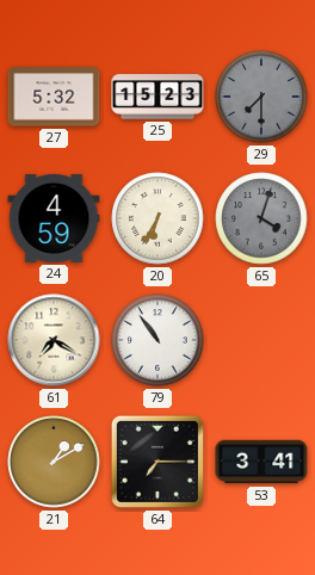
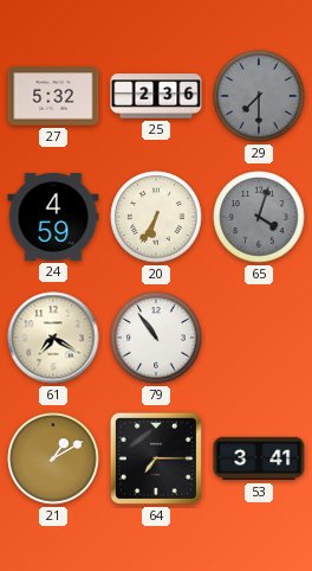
25: 15:23 -> 2:36 (156, 96)
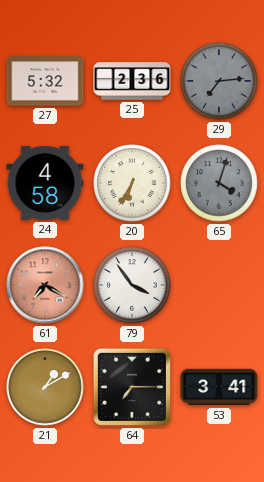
29: 7:30 -> 7:14 (219, 81)
24: 4:59 -> 4:58 (45, 183)
61 dial: cream -> salmon (45, 285)
79: 10:54 -> 3:54 (132, 285)
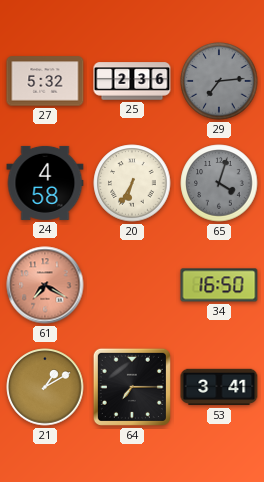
79: 3:54 -> none (132, 285)
34: none -> 16:50 (219, 285)
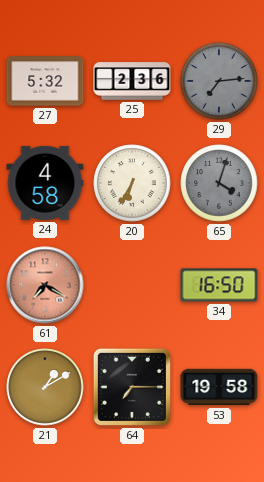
53: 3:41 -> 19:58 (219, 387)
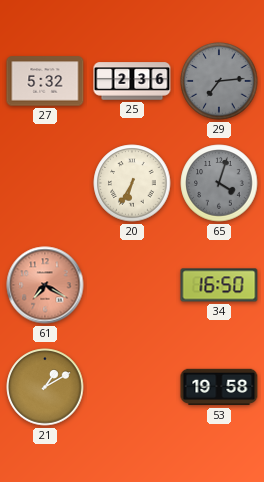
24: 4:58 -> none (45, 183)
64: 7:15 -> none (132, 387)
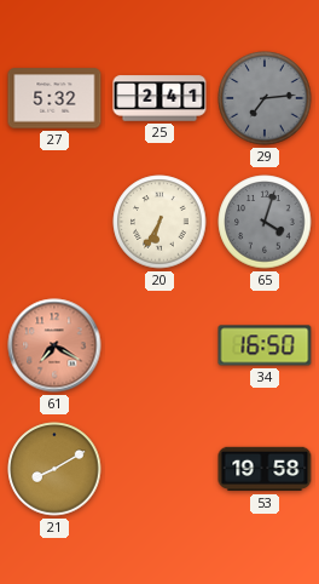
25: 2:36 -> 2:41 (159, 98)
21: 1:10 -> 8:10 (54, 469)
